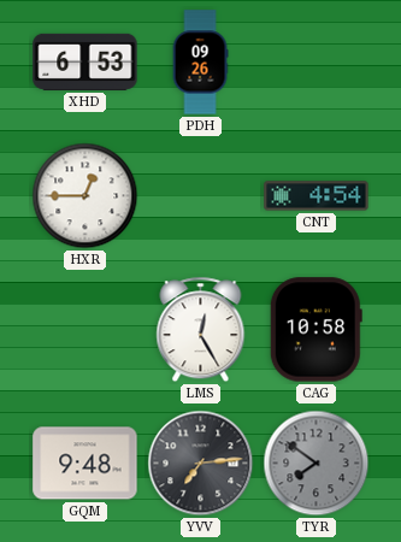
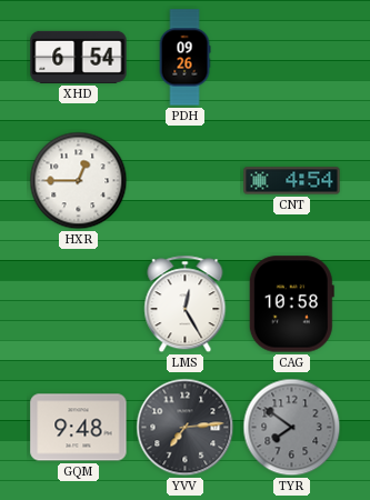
XHD: 6:53 -> 6:54 (79, 57)
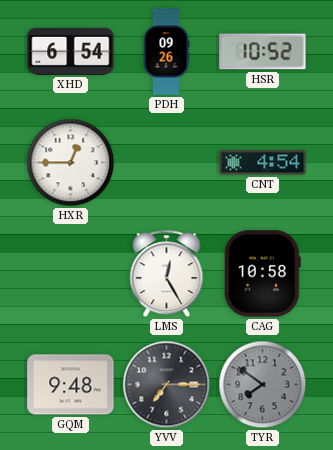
HSR: none -> 10:52 (263, 52)
YVV: 7:14 -> 7:15 (167, 385)
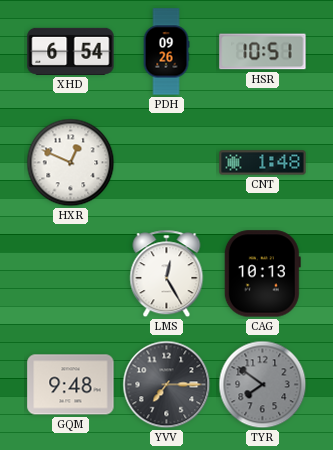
HSR: 10:52 -> 10:51 (263, 52)
HXR: 12:45 -> 12:49 (71, 163)
CNT: 4:54 -> 1:48 (263, 163)
CAG: 10:58 -> 10:13 (262, 274)
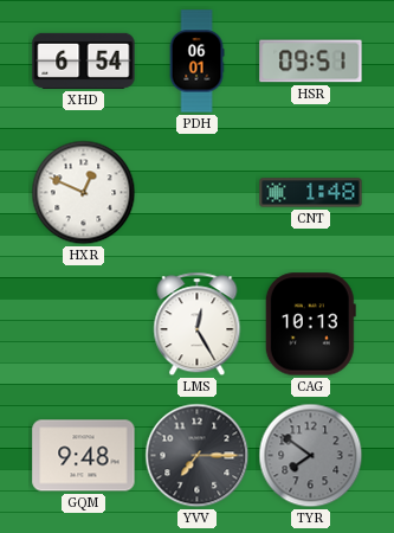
PDH: 09:26 -> 06:01 (196, 62)
HSR: 10:51 -> 09:51 (311, 62)
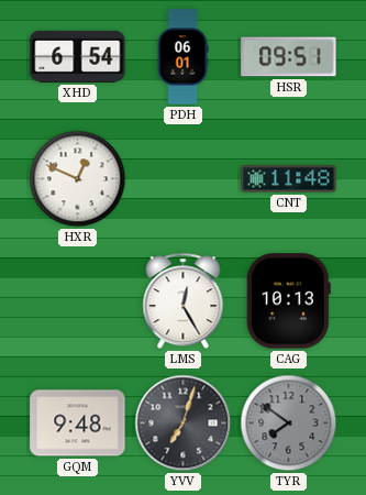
CNT: 1:48 -> 11:48 (289, 179)
YVV: 7:15 -> 7:03 (184, 424)
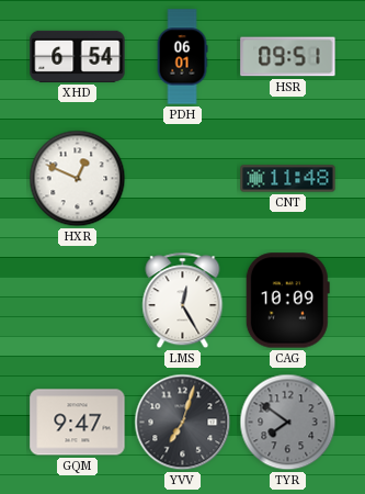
CAG: 10:13 -> 10:09 (287, 301)
GQM: 9:48 -> 9:47 (78, 423)
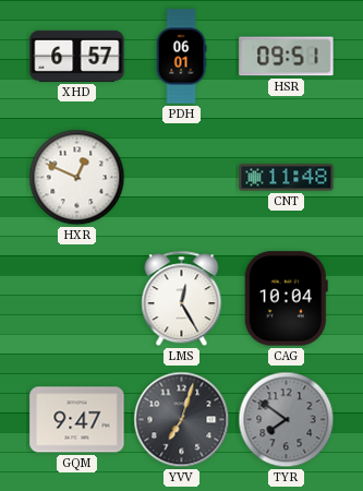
XHD: 6:54 -> 6:57 (77, 56)
CAG: 10:09 -> 10:04 (286, 299)
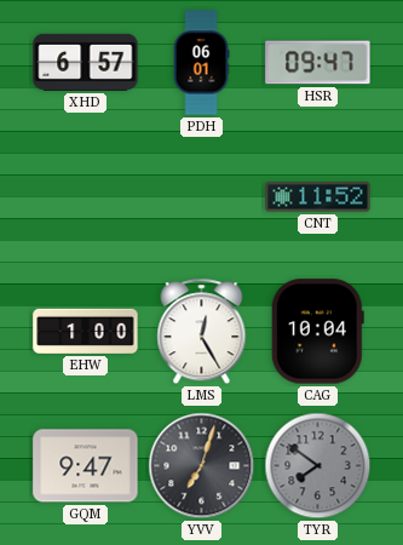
HSR: 09:51 -> 09:47 (318, 63)
HXR: 12:49 -> none (77, 178)
CNT: 11:48 -> 11:52 (318, 197)
EHW: none -> 1:00 (86, 331)
